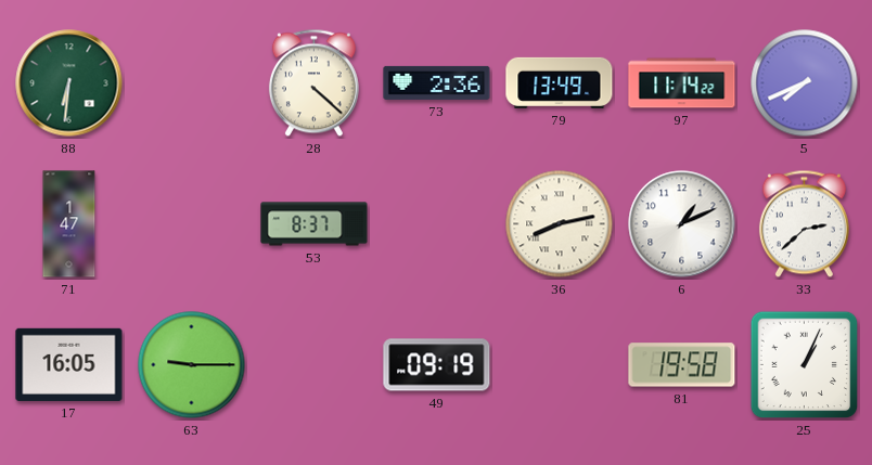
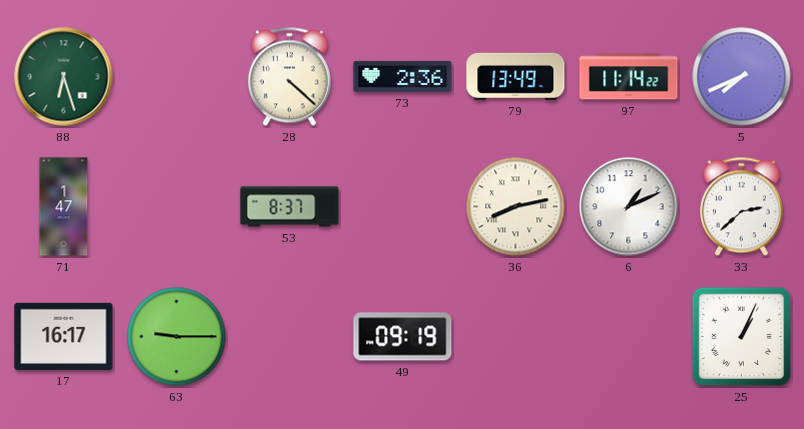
88: 6:31 -> 6:27 (64, 77)
17: 16:05 -> 16:17 (64, 336)
81: 19:58 -> none (682, 365)
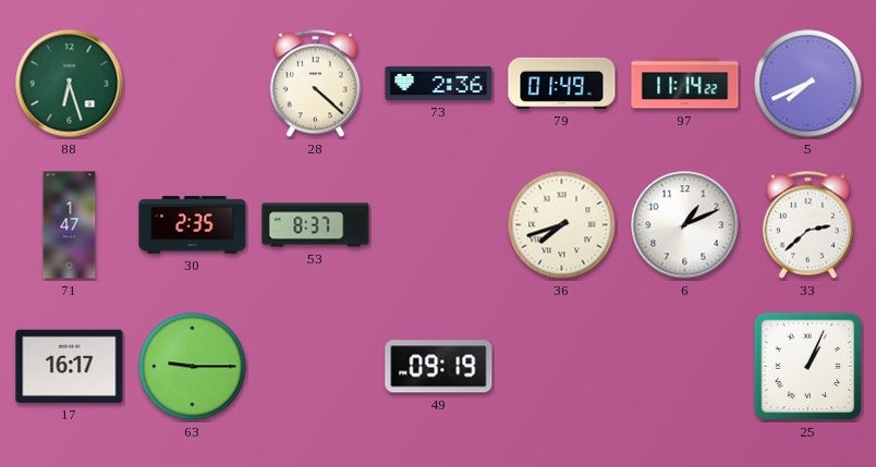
79: 13:49 -> 01:49 (562, 83)
30: none -> 2:35 (193, 225)
36: 8:13 -> 7:42 (562, 225)
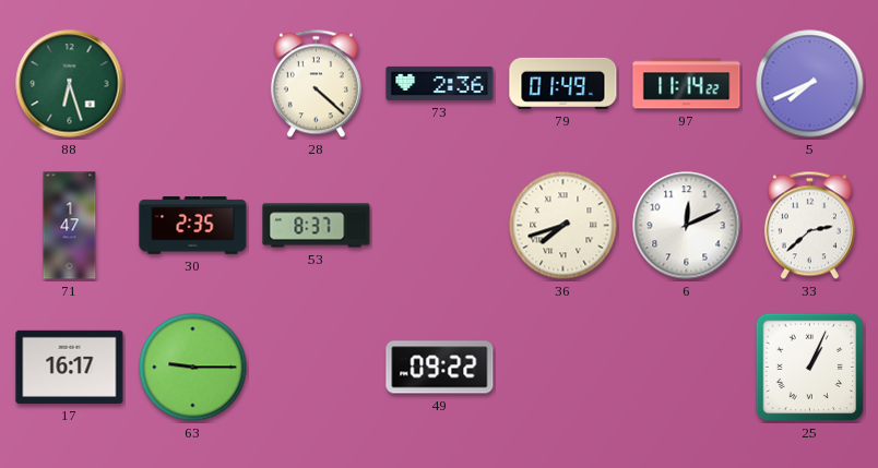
6: 1:11 -> 12:11 (687, 226)
49: 09:19 -> 09:22 (440, 368)
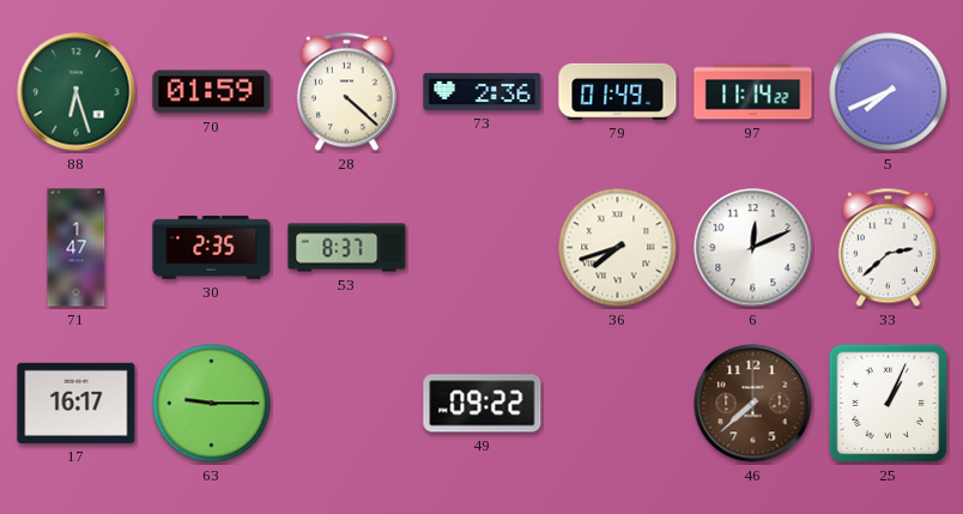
70: none -> 01:59 (212, 92)
46: none -> 7:38 (753, 404)
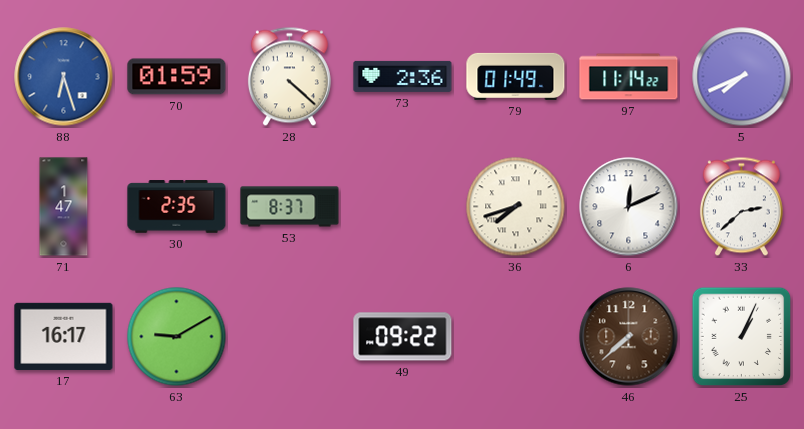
88 dial: green -> blue (64, 77)
63: 9:15 -> 9:10 (177, 337)
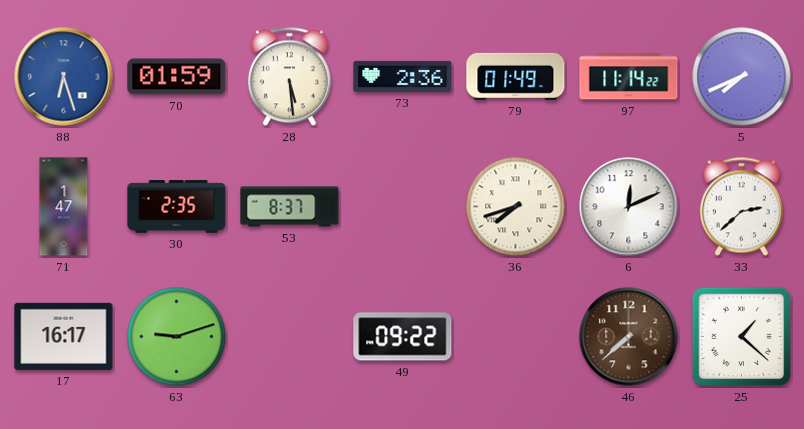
28: 4:22 -> 5:29 (289, 77)
63: 9:10 -> 9:12 (177, 337)
25: 1:04 -> 1:22 (742, 337)
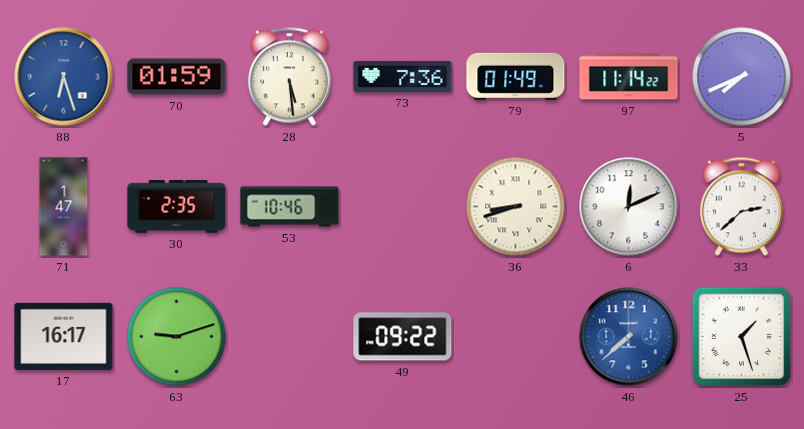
73: 2:36 -> 7:36 (403, 76)
53: 8:37 -> 10:46 (290, 207)
36: 7:42 -> 8:42 (516, 207)
46 dial: brown -> blue (629, 337)
25: 1:22 -> 1:27 (742, 337)
